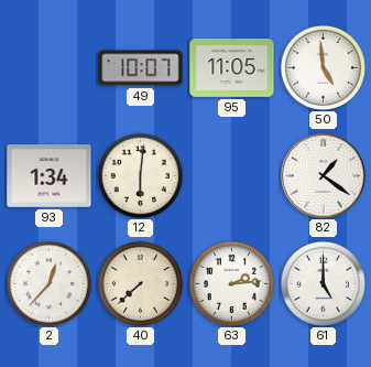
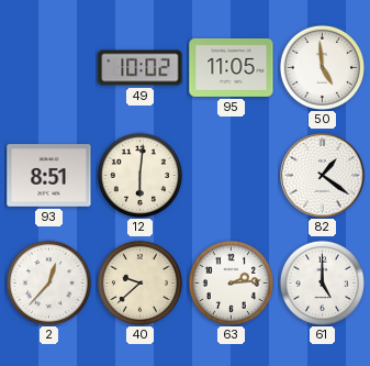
49: 10:07 -> 10:02 (141, 68)
93: 1:34 -> 8:51 (49, 176)
40: 7:38 -> 9:38 (139, 282)
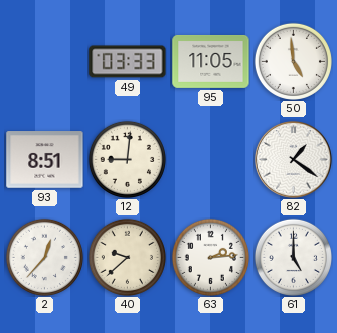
49: 10:02 -> 03:33 (128, 62)
12: 6:01 -> 9:01 (127, 159)
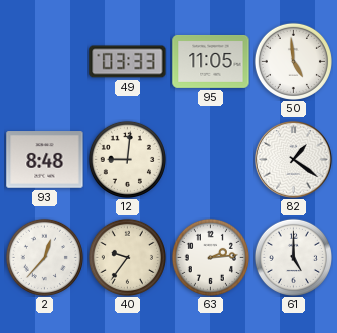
93: 8:51 -> 8:48 (45, 160)
40: 9:38 -> 9:36 (127, 257)
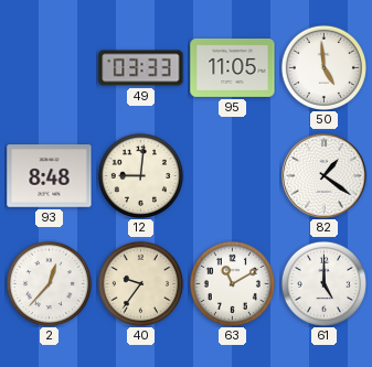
63: 2:14 -> 11:10 (232, 283)
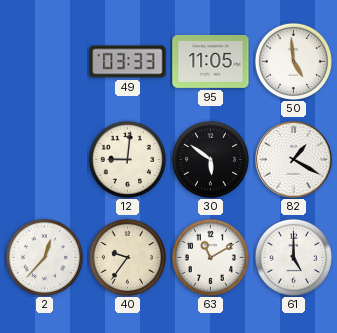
93: 8:48 -> none (50, 176)
30: none -> 5:51 (210, 159)
82: 1:21 -> 1:20 (294, 160)
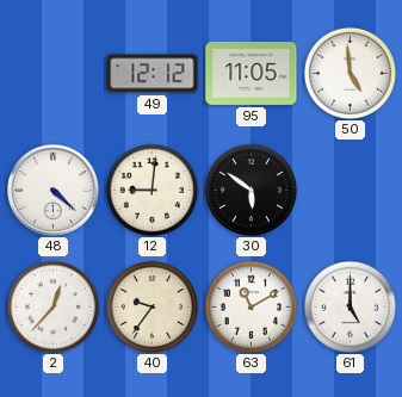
49: 03:33 -> 12:12 (153, 74)
48: none -> 4:22 (54, 191)
82: 1:20 -> none (294, 160)
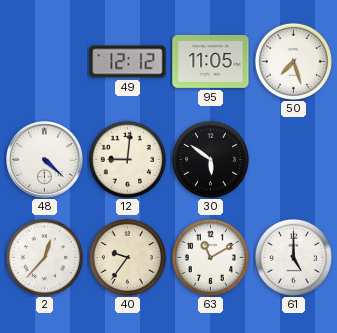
50: 4:59 -> 7:27 (293, 61)
